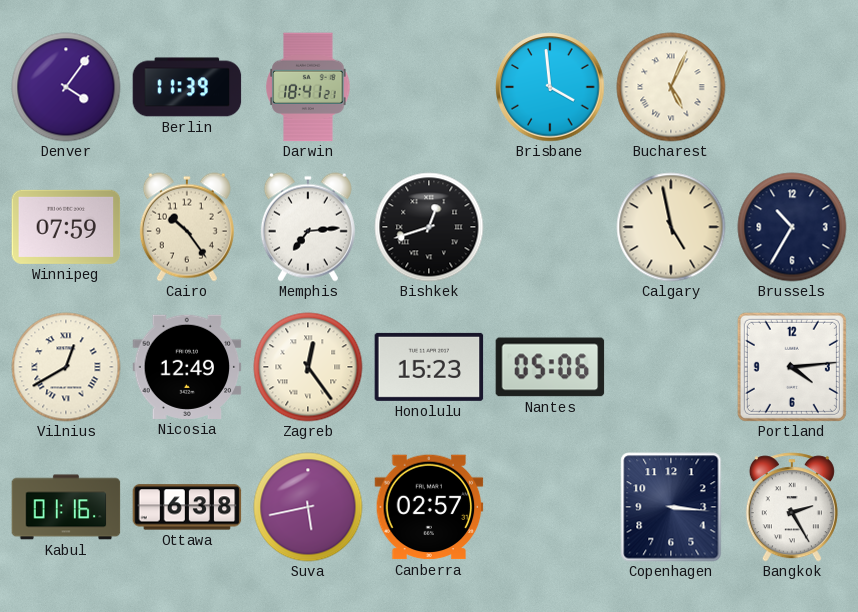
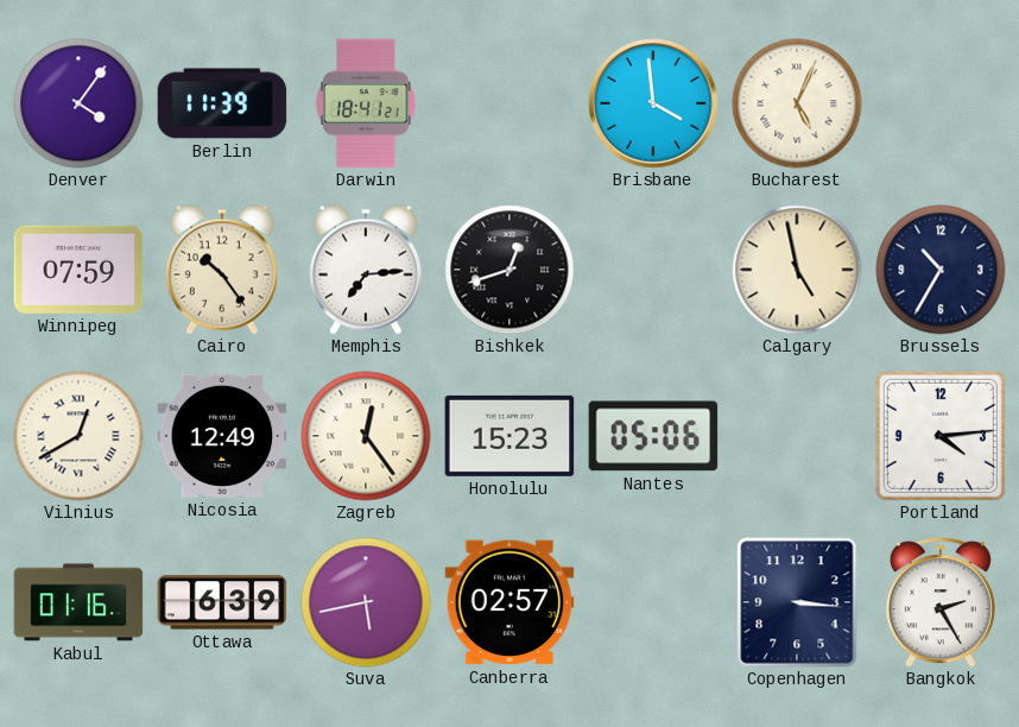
Ottawa: 6:38 -> 6:39 (222, 602)
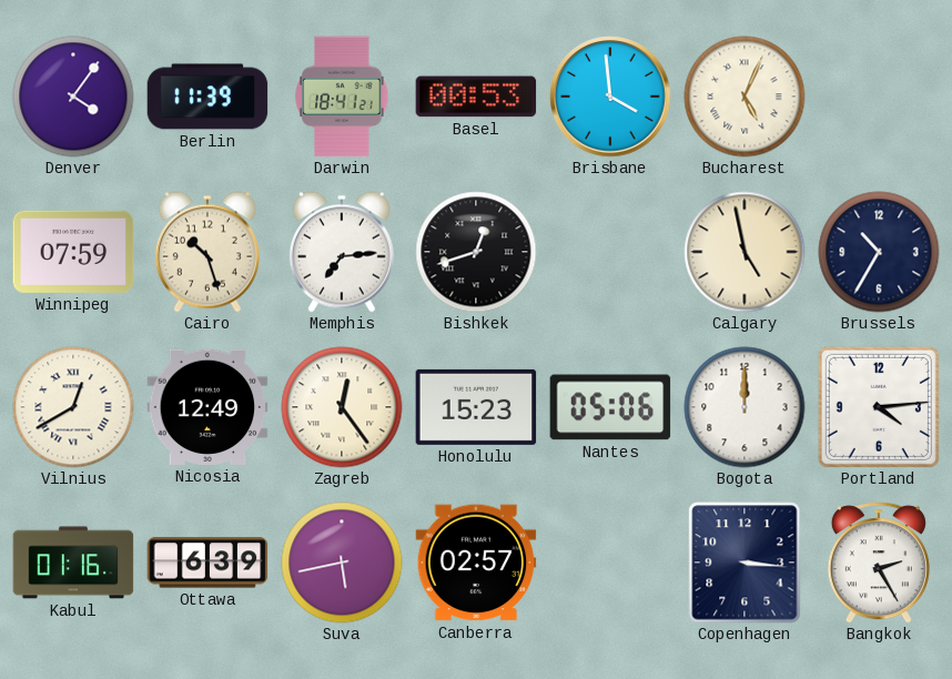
Basel: none -> 00:53 (476, 97)
Cairo: 10:24 -> 10:27 (207, 252)
Bogota: none -> 12:00 (745, 407)
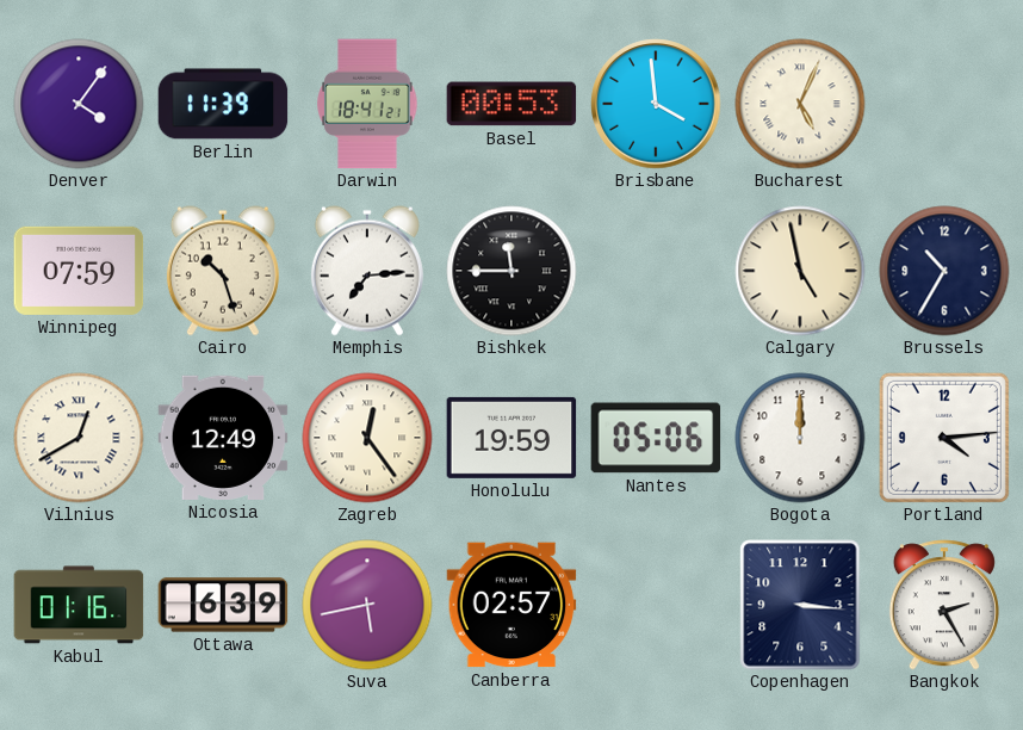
Bishkek: 12:42 -> 11:45 (511, 271)
Honolulu: 15:23 -> 19:59 (511, 438)
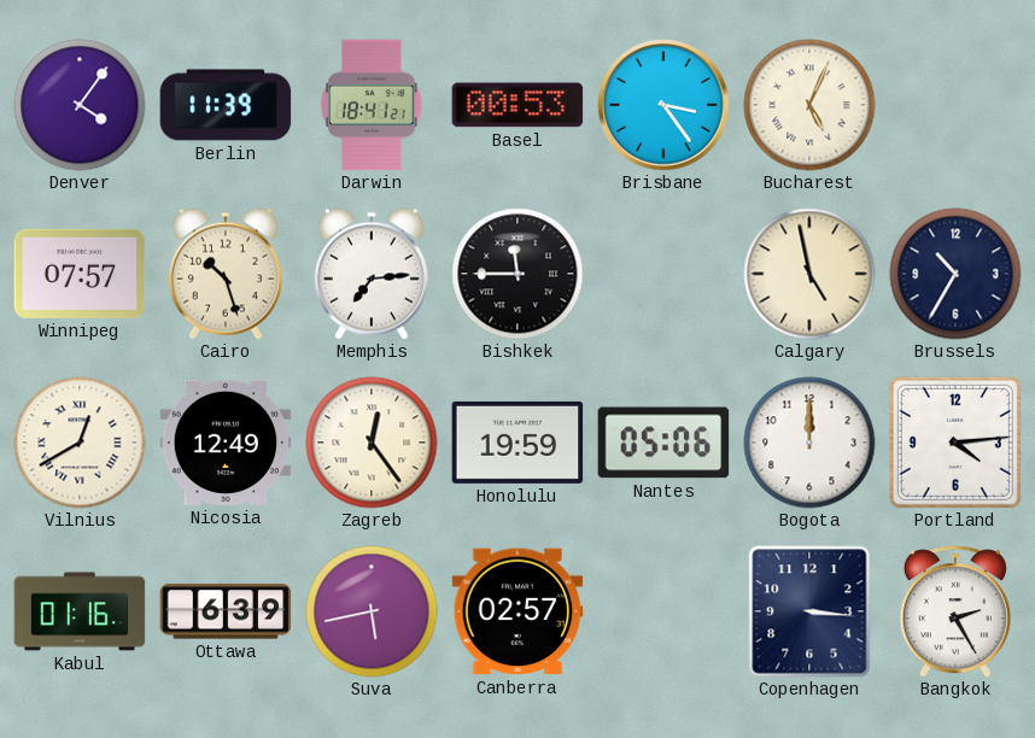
Brisbane: 3:59 -> 3:24 (663, 105)
Winnipeg: 07:59 -> 07:57 (80, 274)
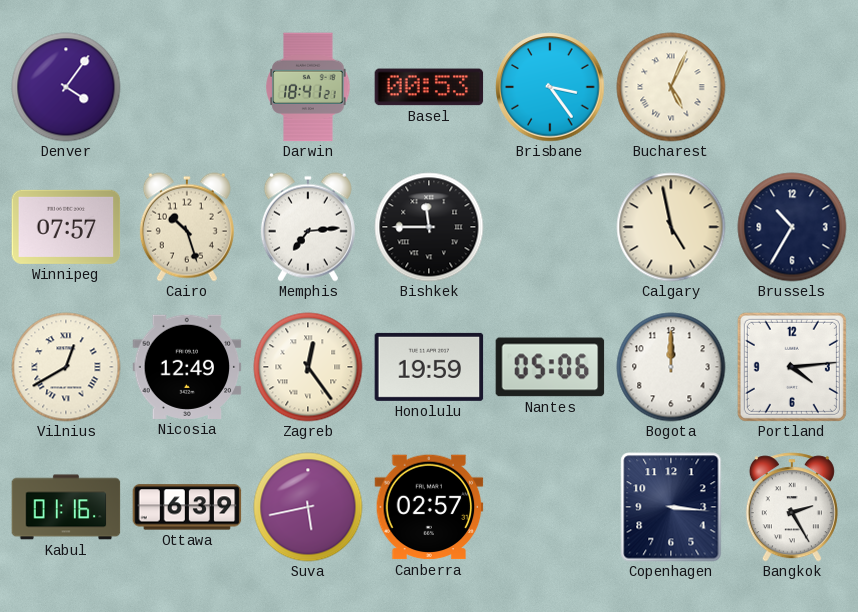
Berlin: 11:39 -> none (226, 105)
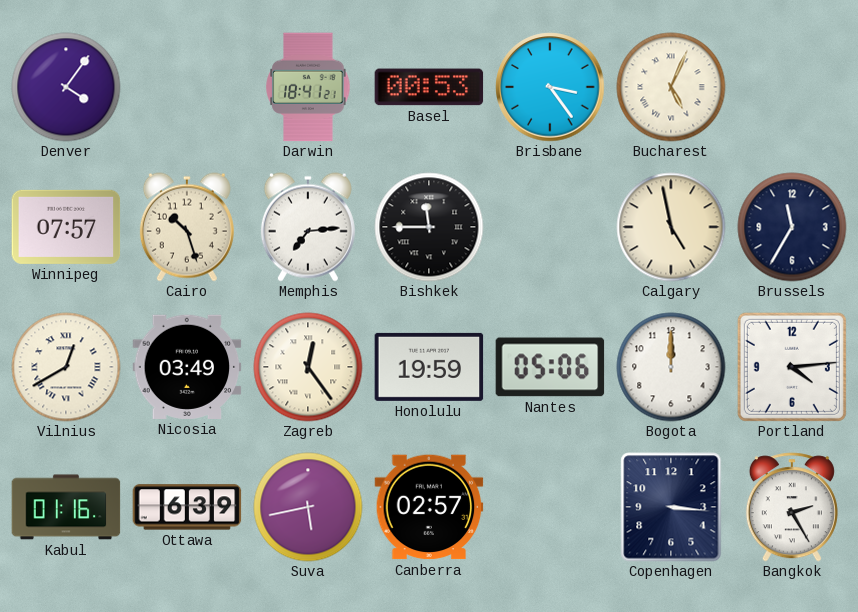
Brussels: 10:35 -> 11:35 (792, 227)
Nicosia: 12:49 -> 03:49 (187, 367)
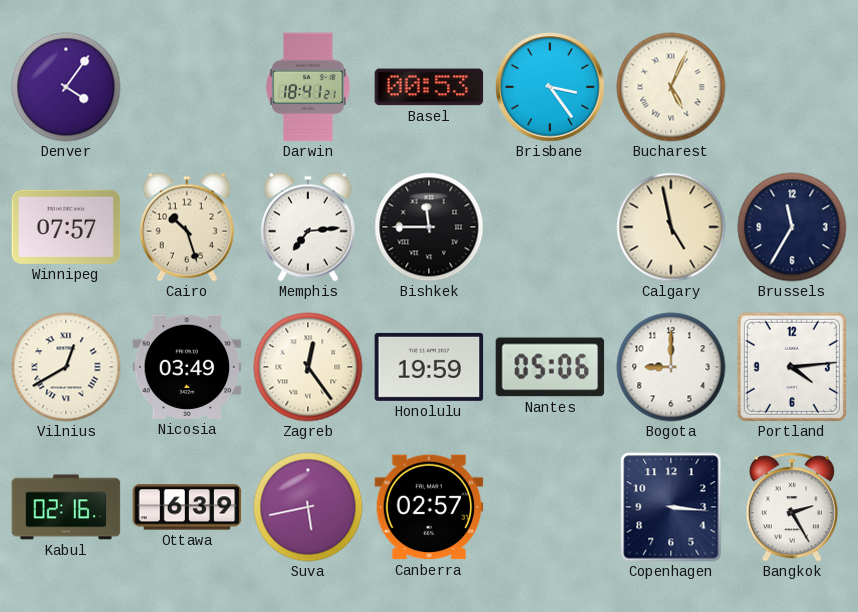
Bogota: 12:00 -> 9:00 (671, 367)
Kabul: 01:16 -> 02:16 (66, 507)
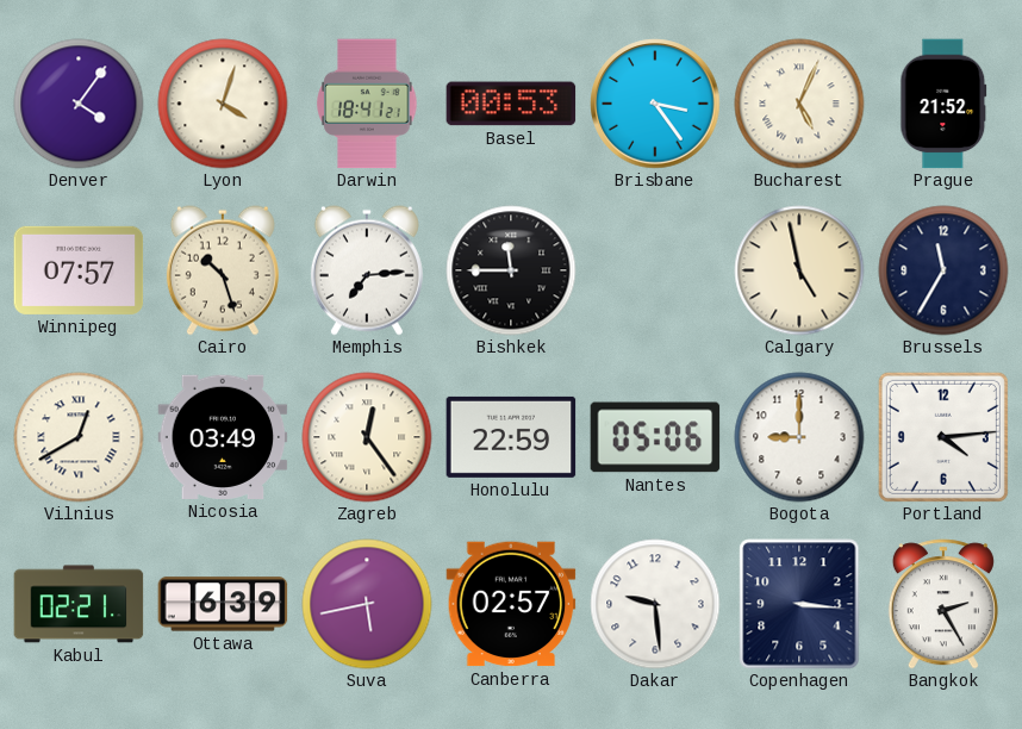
Lyon: none -> 4:03 (223, 104)
Prague: none -> 21:52 (943, 104)
Honolulu: 19:59 -> 22:59 (511, 437)
Kabul: 02:16 -> 02:21 (79, 604)
Dakar: none -> 9:29 (655, 604)
